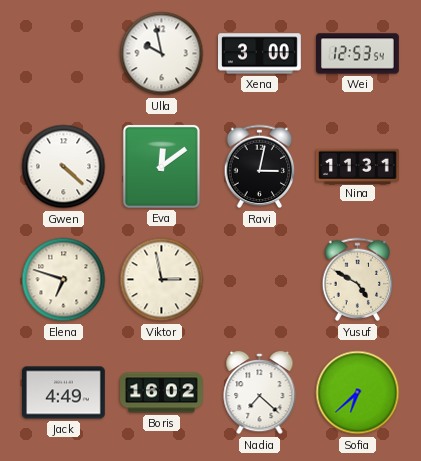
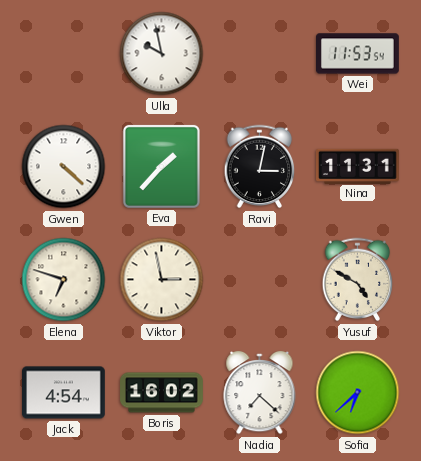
Xena: 3:00 -> none (260, 54)
Wei: 12:53 -> 11:53 (358, 54)
Eva: 12:09 -> 1:37 (161, 166)
Jack: 4:49 -> 4:54 (64, 393)
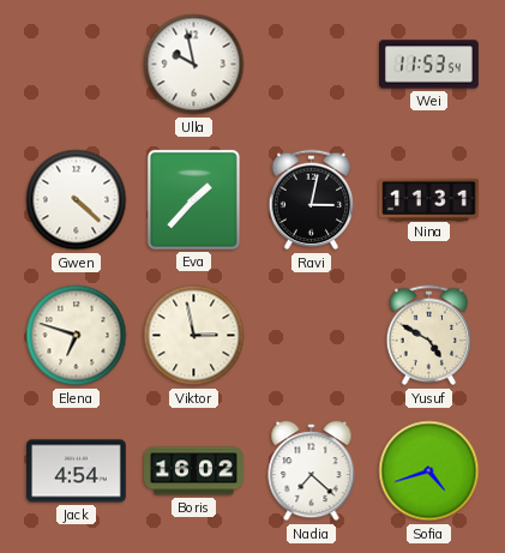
Sofia: 6:38 -> 4:42 (429, 471)
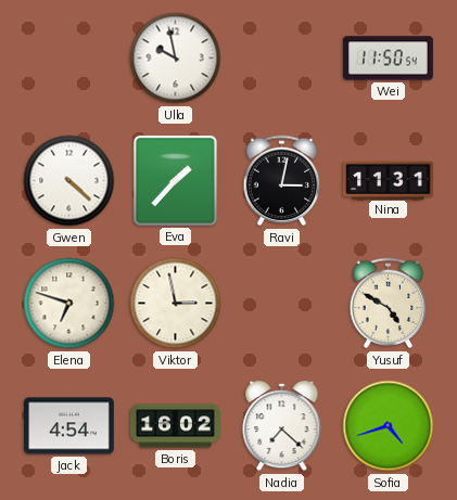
Wei: 11:53 -> 11:50 (389, 59)
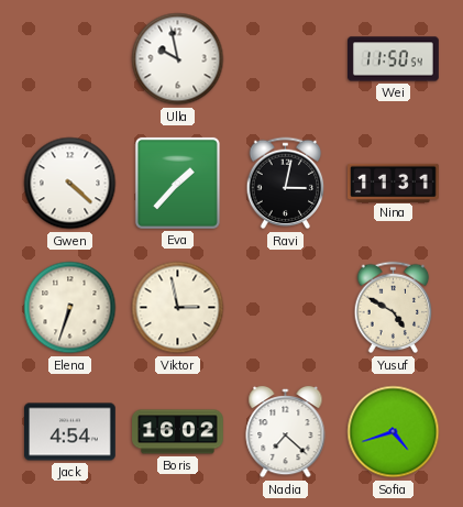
Elena: 6:48 -> 6:33 (70, 308)
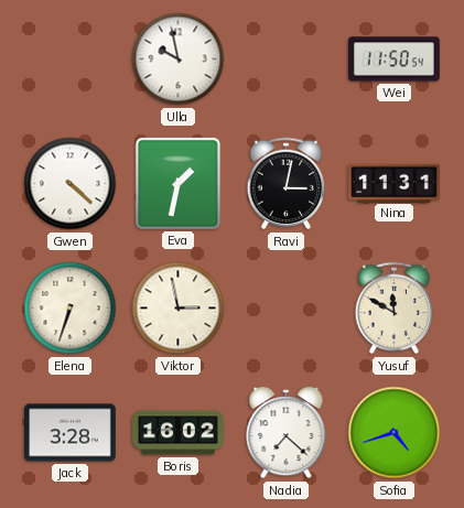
Eva: 1:37 -> 1:32 (177, 183)
Yusuf: 4:50 -> 11:50 (395, 309)
Jack: 4:54 -> 3:28 (71, 433)
